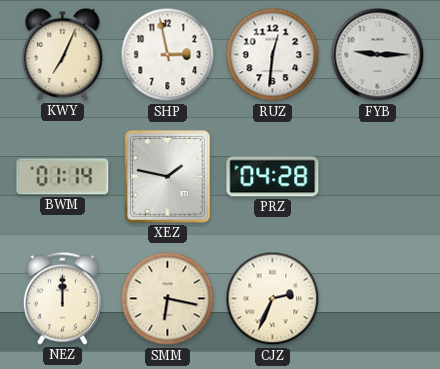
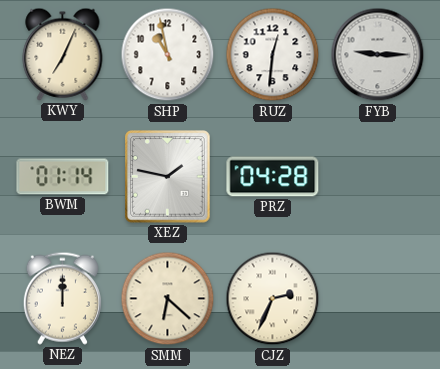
SHP: 2:58 -> 10:58 (168, 55)
SMM: 6:17 -> 6:22 (168, 299)
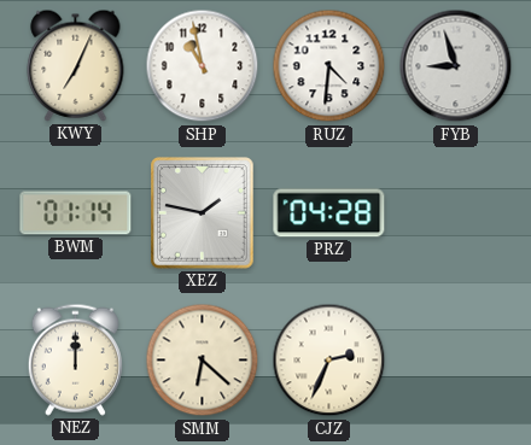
RUZ: 12:31 -> 4:31 (329, 66)
FYB: 9:15 -> 8:57 (456, 66)
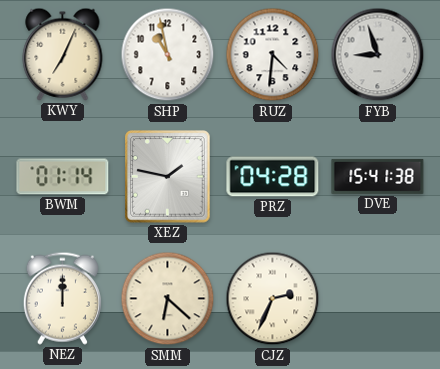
DVE: none -> 15:41 (378, 176)
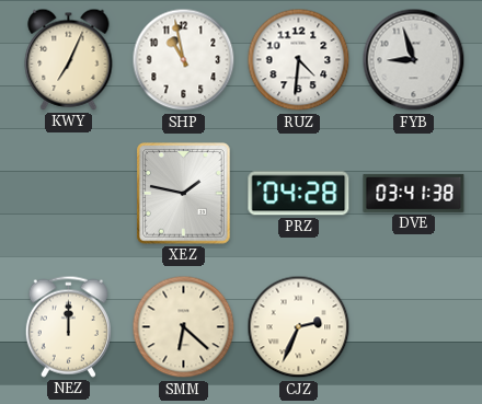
BWM: 01:14 -> none (63, 177)
DVE: 15:41 -> 03:41 (414, 193)
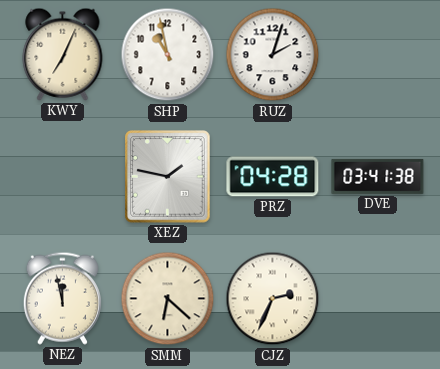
RUZ: 4:31 -> 2:03 (273, 55)
FYB: 8:57 -> none (414, 60)
NEZ: 12:00 -> 11:58 (62, 298)
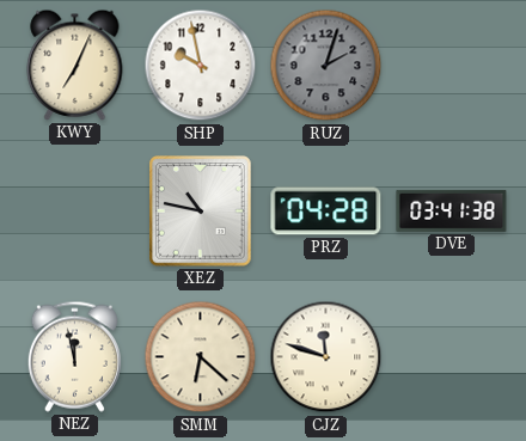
SHP: 10:58 -> 9:58 (201, 66)
RUZ dial: white -> grey (326, 66)
XEZ: 1:47 -> 10:47 (201, 212)
CJZ: 2:34 -> 11:48 (326, 357)
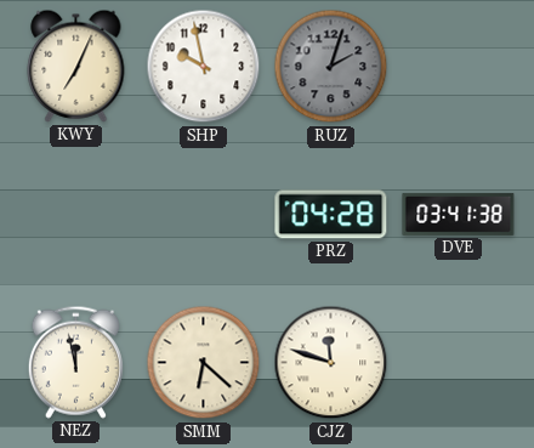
XEZ: 10:47 -> none (201, 212)
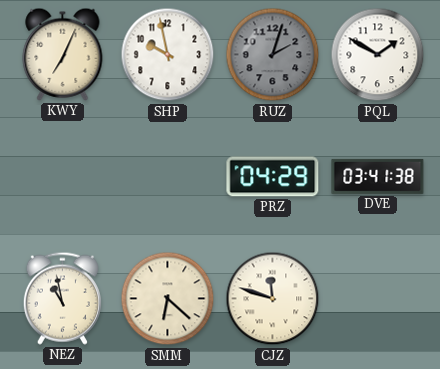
PQL: none -> 1:50 (378, 55)
PRZ: 04:28 -> 04:29 (273, 177)
NEZ: 11:58 -> 10:58 (62, 298)
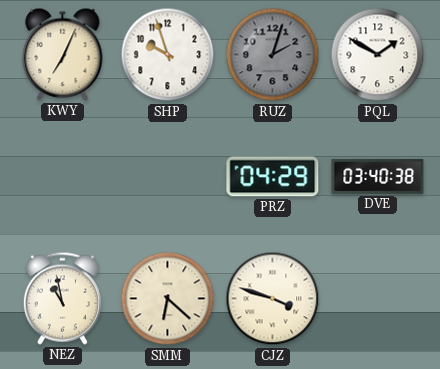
SHP: 9:58 -> 9:57 (168, 55)
DVE: 03:41 -> 03:40 (378, 176)
CJZ: 11:48 -> 3:48 (273, 299)
